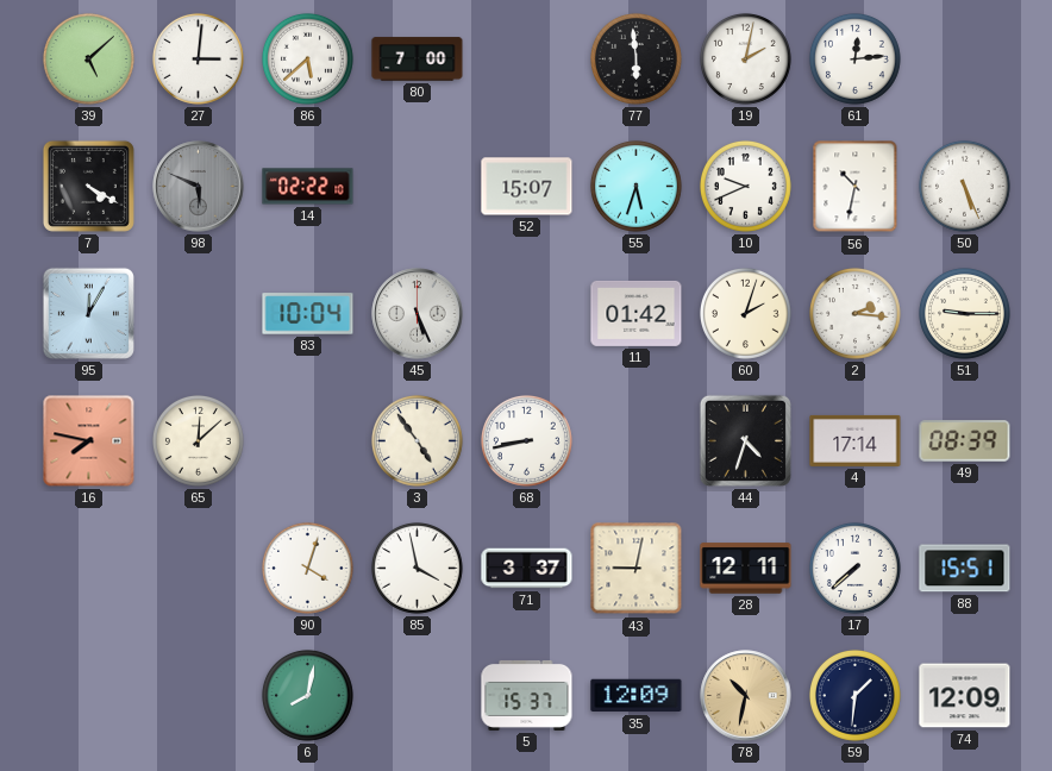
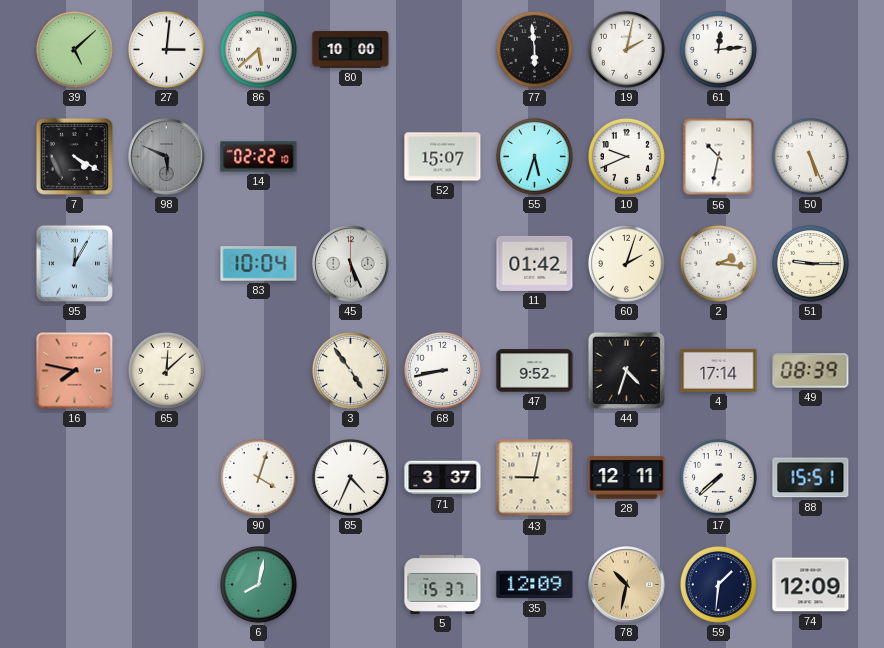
80: 7:00 -> 10:00 (351, 50)
47: none -> 9:52 (535, 371)
85: 3:58 -> 4:34 (350, 477)
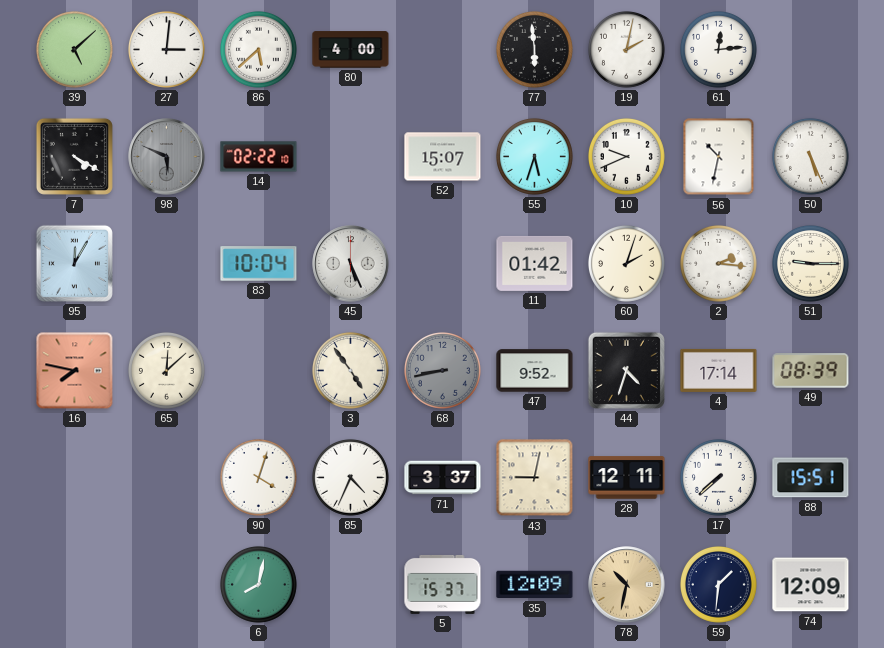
80: 10:00 -> 4:00 (351, 50)
68 dial: white -> grey (442, 370)
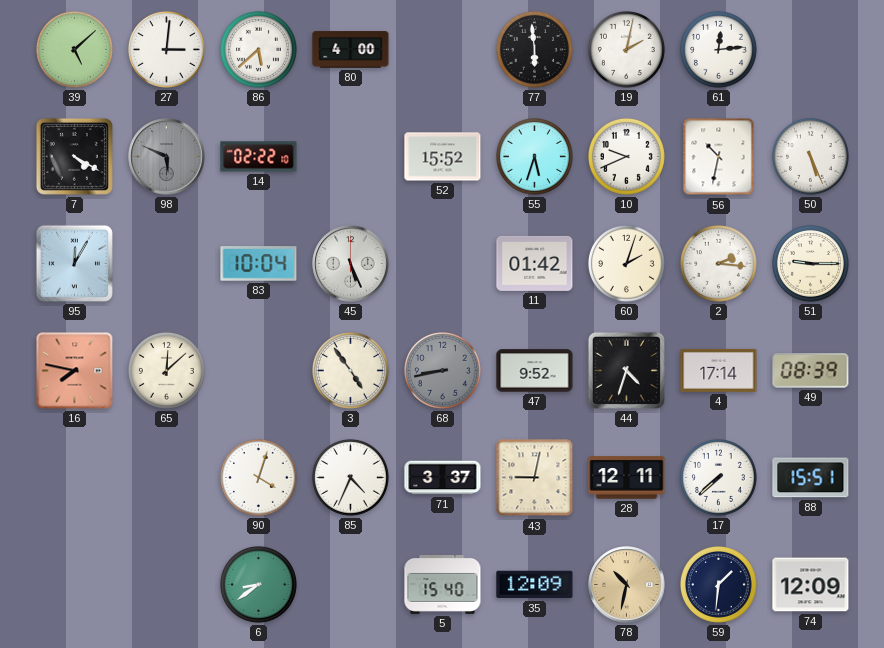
52: 15:07 -> 15:52 (443, 157)
6: 8:02 -> 8:39 (258, 584)
5: 15:37 -> 15:40 (443, 584)
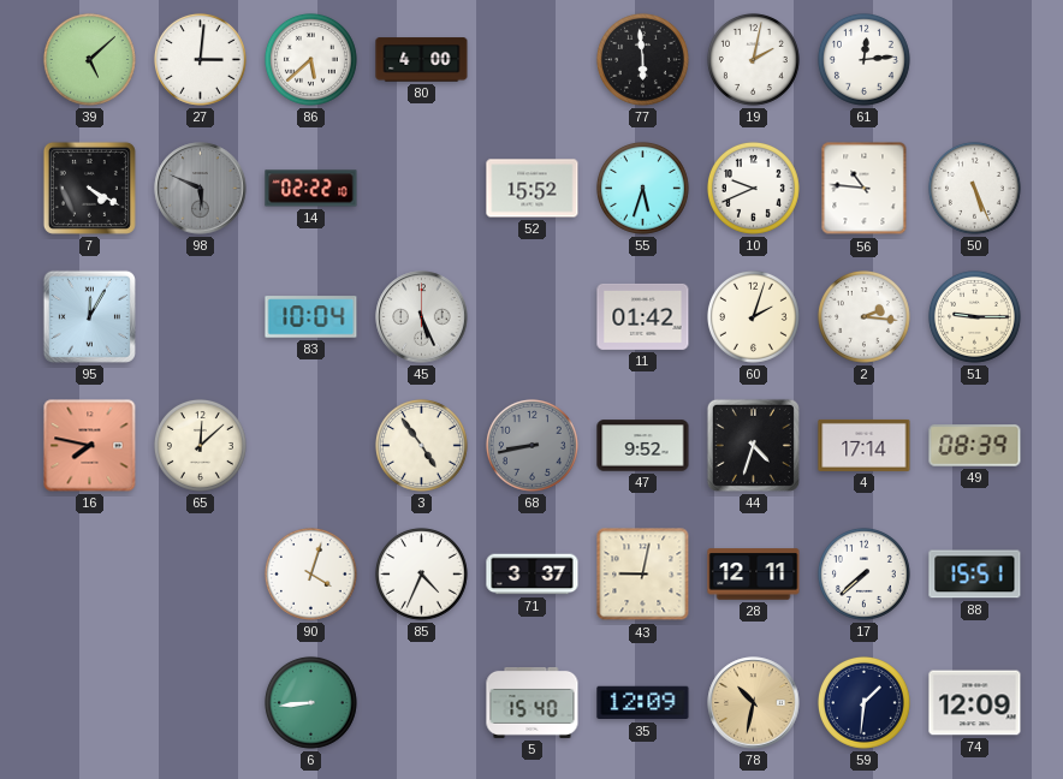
56: 10:32 -> 10:46 (865, 189)
6: 8:39 -> 8:44 (310, 702)
